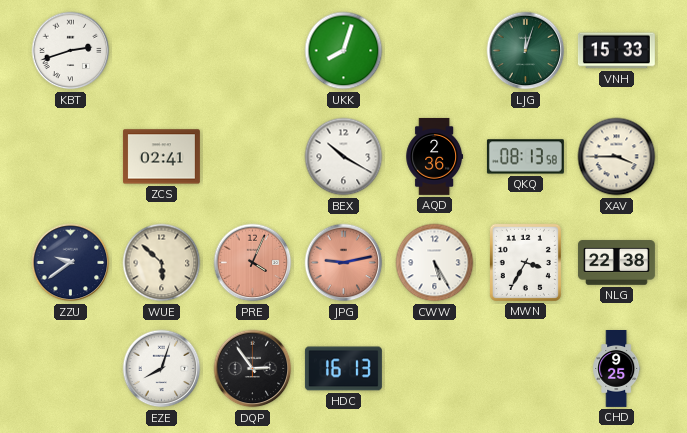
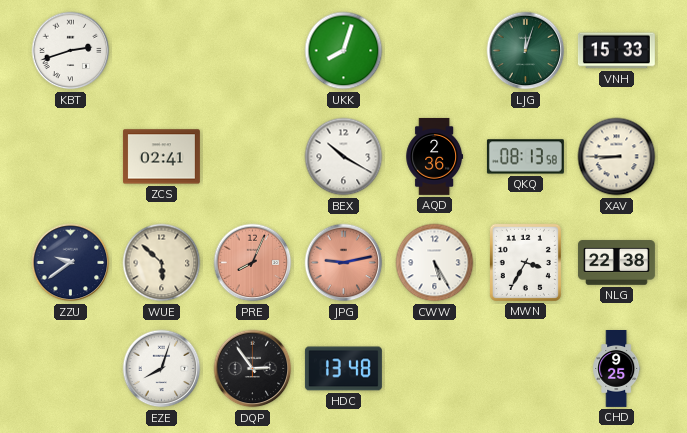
XAV: 3:45 -> 8:45 (617, 157)
PRE: 4:04 -> 8:04 (253, 263)
HDC: 16:13 -> 13:48 (343, 369)
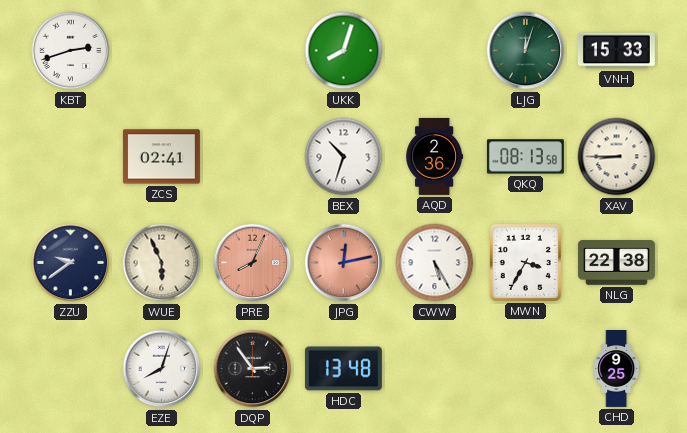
BEX: 10:20 -> 10:33 (344, 157)
WUE: 5:52 -> 5:56 (162, 263)
JPG: 9:13 -> 12:13 (344, 263)
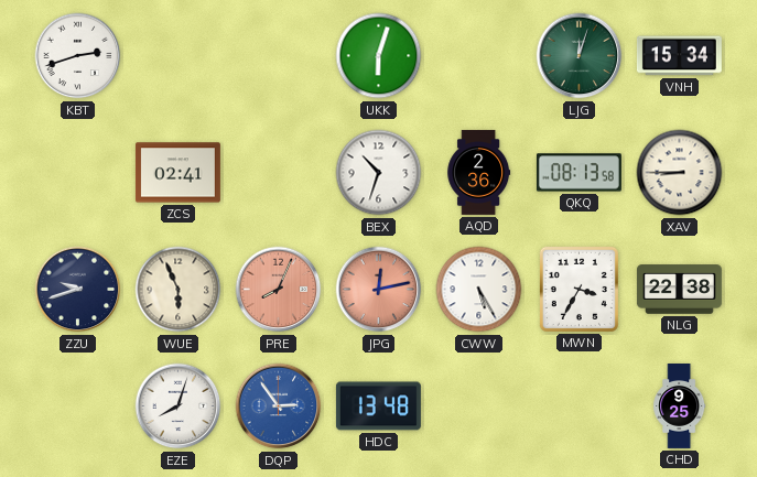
UKK: 8:03 -> 6:03 (379, 56)
VNH: 15:33 -> 15:34 (679, 56)
ZZU: 9:39 -> 9:42 (78, 290)
DQP dial: black -> blue (279, 406)
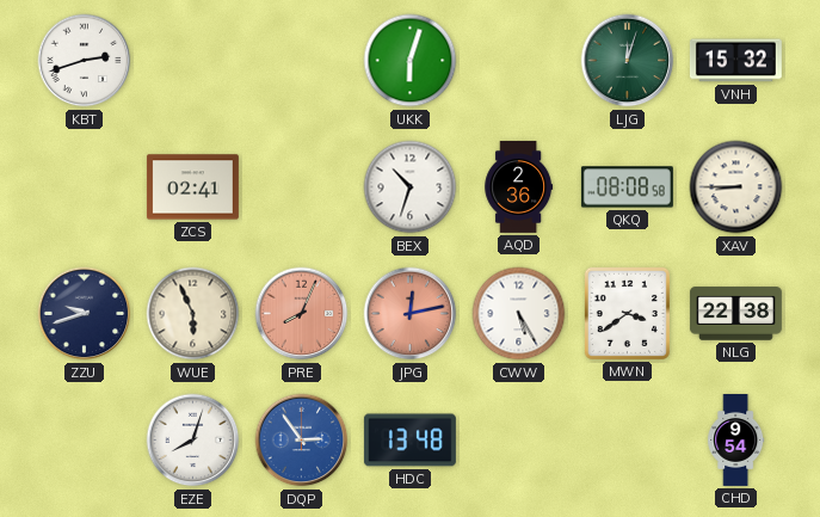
VNH: 15:34 -> 15:32 (735, 61)
QKQ: 08:13 -> 08:08 (627, 187)
MWN: 3:35 -> 3:39 (627, 313)
CHD: 9:25 -> 9:54 (736, 441)
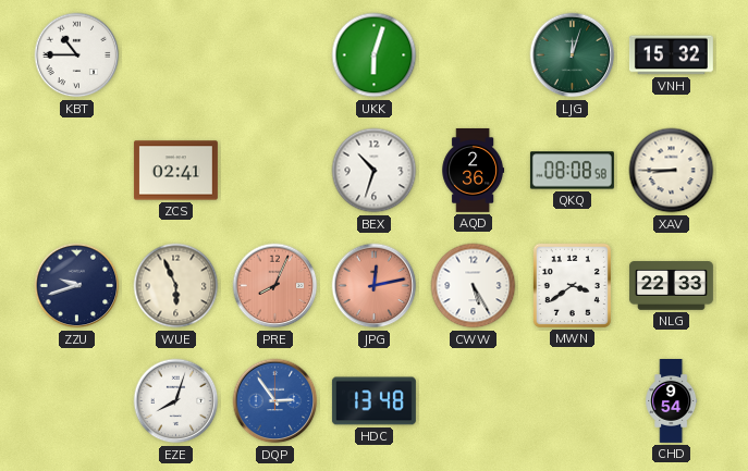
KBT: 2:42 -> 10:45 (77, 55)
NLG: 22:38 -> 22:33 (671, 286)
